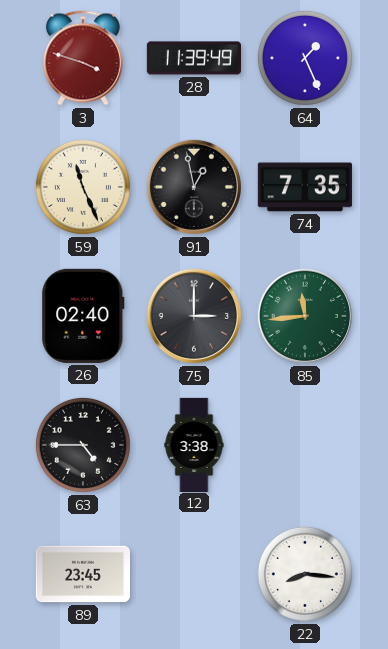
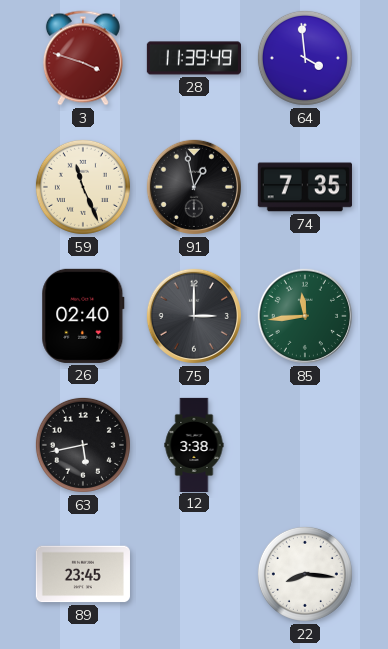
64: 1:26 -> 3:59 (305, 58)
63: 4:45 -> 5:43 (83, 445)
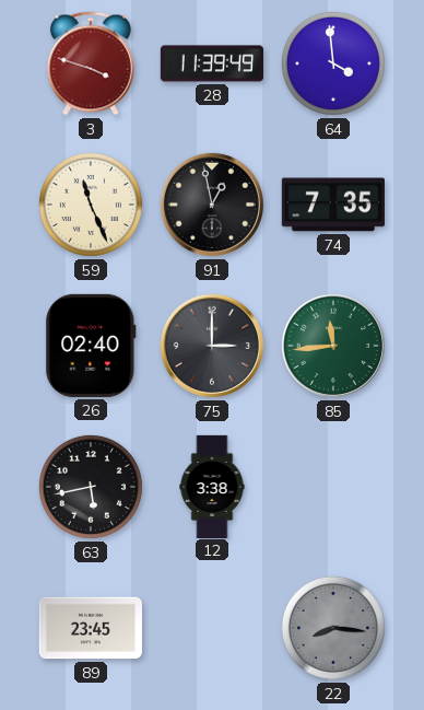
22 dial: white -> grey (333, 628)
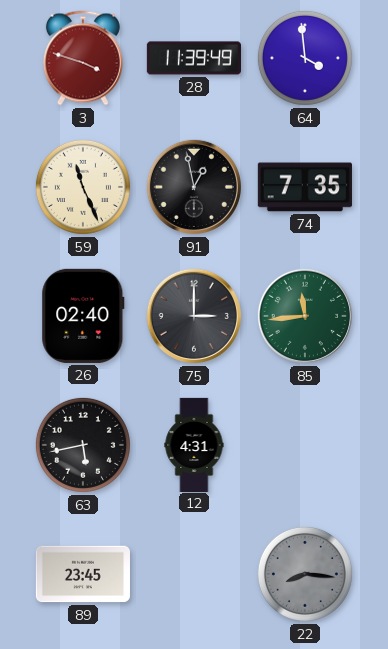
12: 3:38 -> 4:31 (194, 444)
